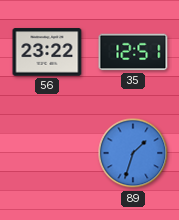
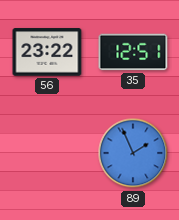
89: 1:33 -> 1:56 (133, 153)
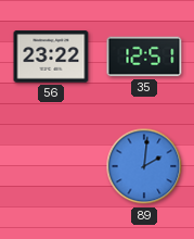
89: 1:56 -> 2:01 (144, 166)
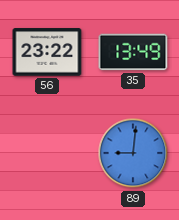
35: 12:51 -> 13:49 (133, 52)
89: 2:01 -> 9:01 (133, 153)
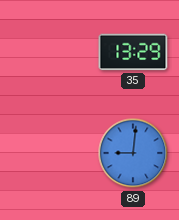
56: 23:22 -> none (47, 52)
35: 13:49 -> 13:29 (133, 52)
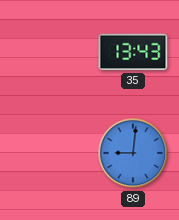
35: 13:29 -> 13:43 (133, 52)
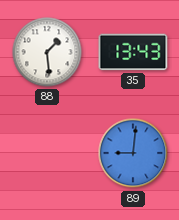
88: none -> 1:29 (47, 52)
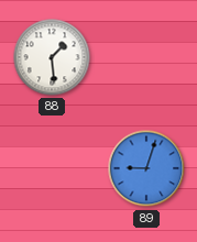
35: 13:43 -> none (133, 52)
89: 9:01 -> 9:03 (146, 168)
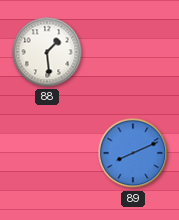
89: 9:03 -> 8:11 (133, 153)
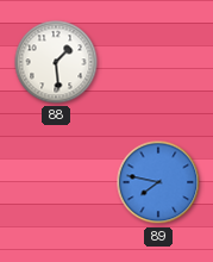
89: 8:11 -> 7:47 (158, 182)
